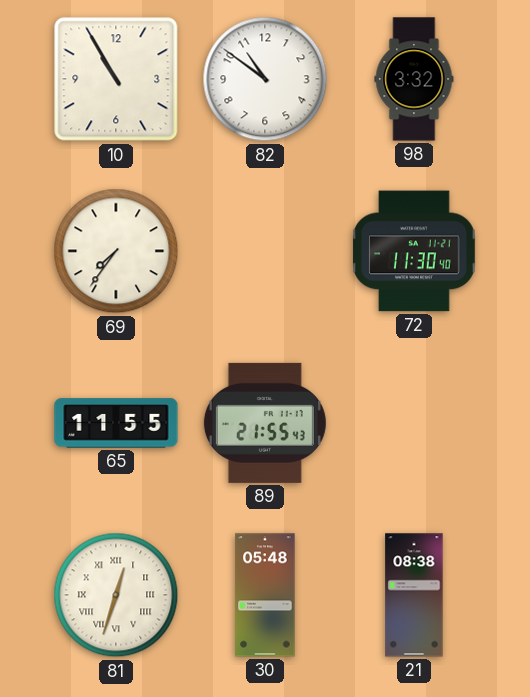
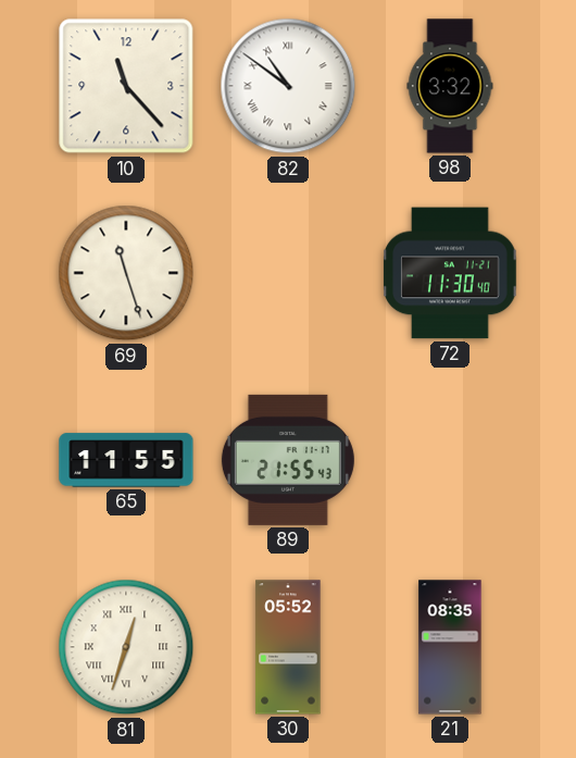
10: 10:55 -> 11:23 (126, 86)
82 numerals: Arabic -> Roman (288, 86)
69: 7:36 -> 11:27 (126, 273)
30: 05:48 -> 05:52 (288, 647)
21: 08:38 -> 08:35 (450, 647)
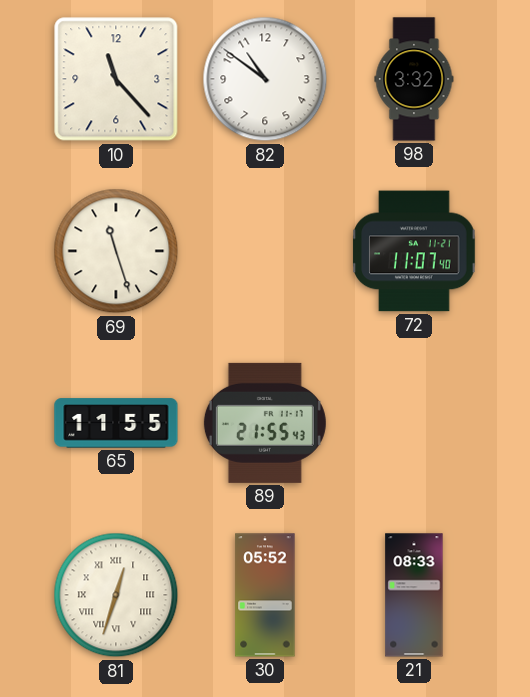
82 numerals: Roman -> Arabic (265, 79)
72: 11:30 -> 11:07 (414, 251)
21: 08:35 -> 08:33 (414, 595)
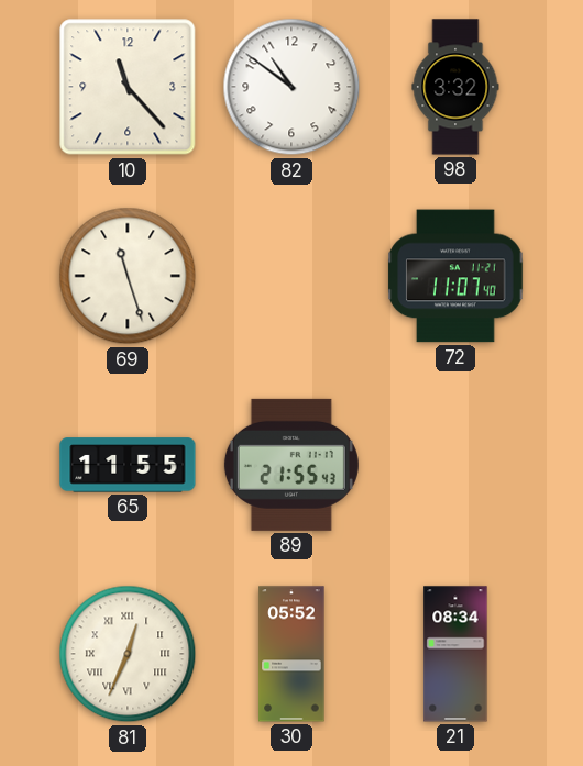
81: 12:33 -> 12:34 (128, 654)
21: 08:33 -> 08:34 (455, 654)
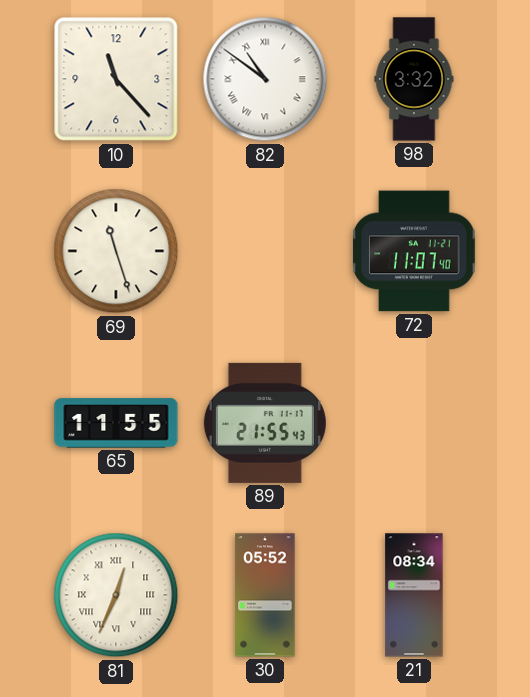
82 numerals: Arabic -> Roman (265, 79)
